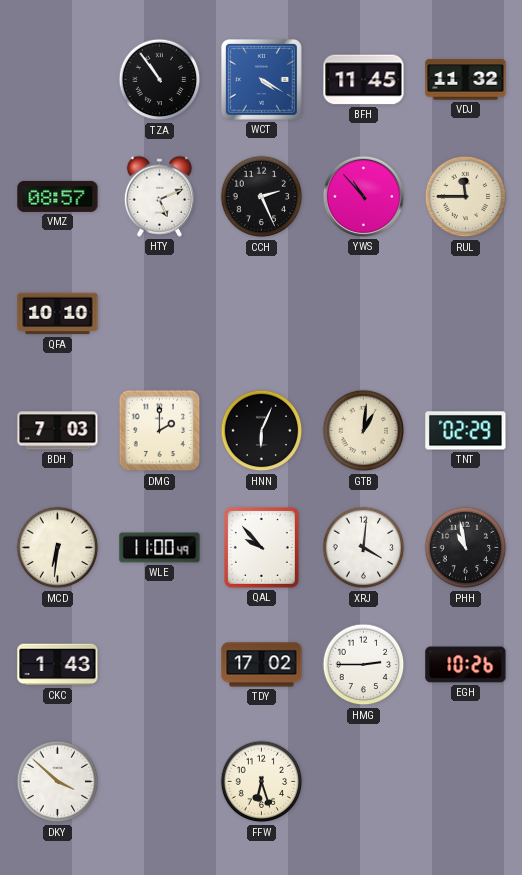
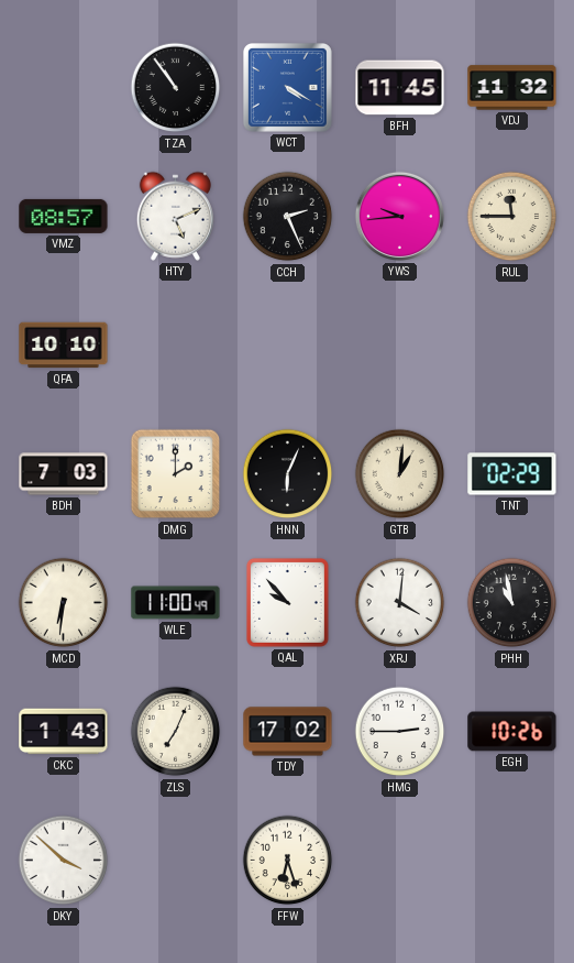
YWS: 10:53 -> 9:44 (399, 216)
ZLS: none -> 7:04 (176, 732)
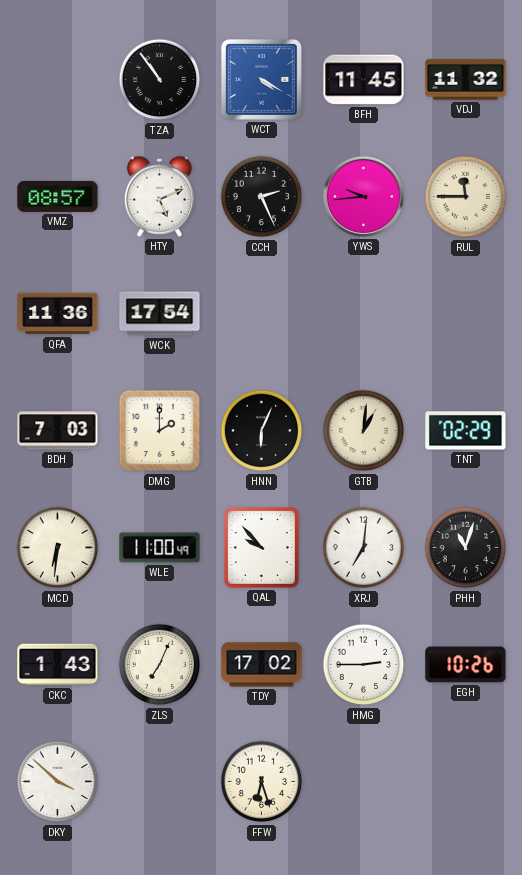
QFA: 10:10 -> 11:36 (58, 314)
WCK: none -> 17:54 (160, 314)
XRJ: 4:01 -> 7:01 (364, 548)
PHH: 10:58 -> 11:03 (466, 548)
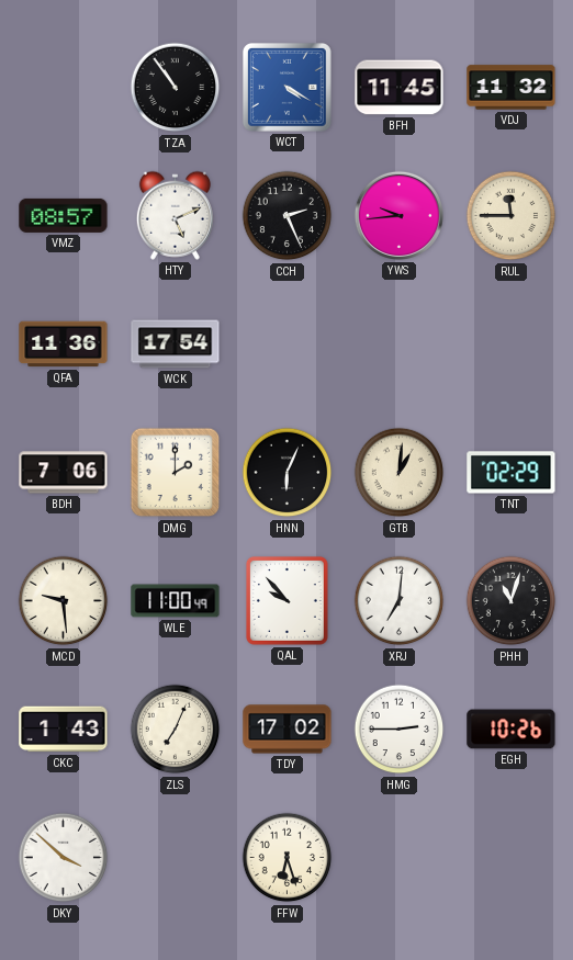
BDH: 7:03 -> 7:06 (64, 473)
MCD: 6:31 -> 9:29 (64, 601)
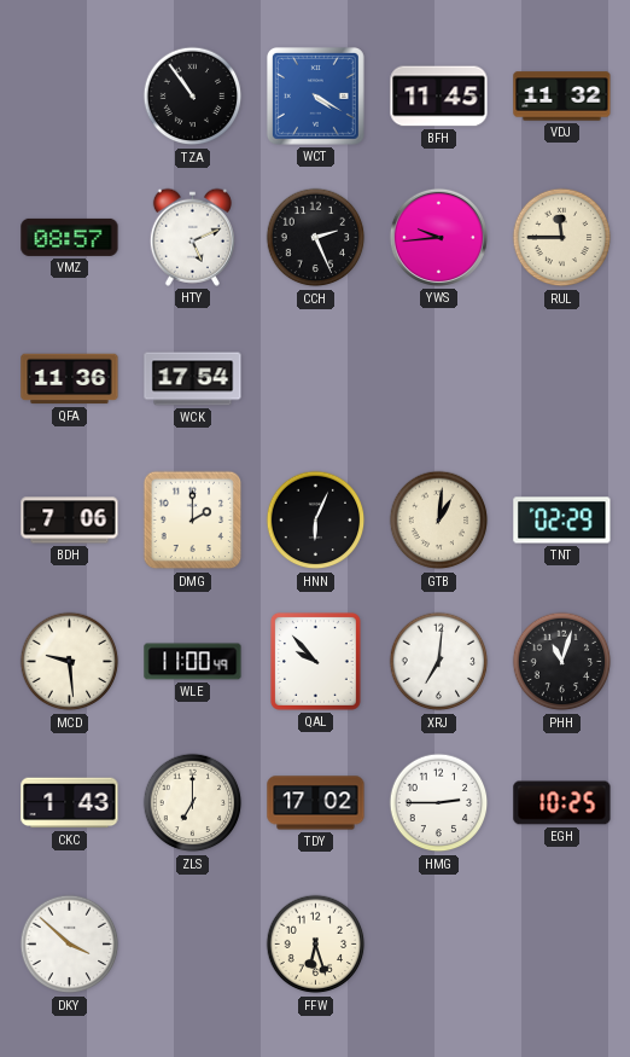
ZLS: 7:04 -> 7:00 (193, 803)
EGH: 10:26 -> 10:25 (562, 803)
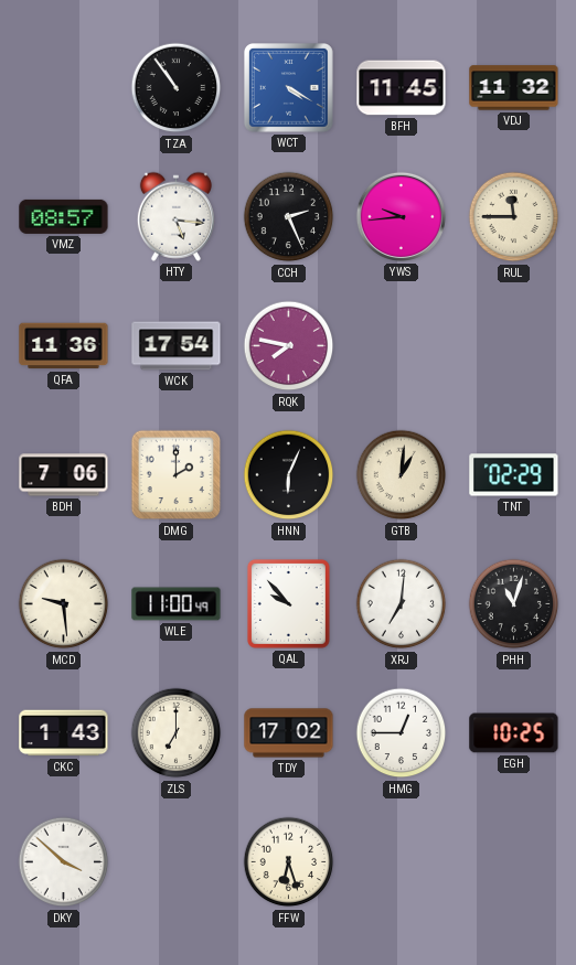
HTY: 5:11 -> 5:16 (175, 216)
RQK: none -> 7:47 (289, 346)
HMG: 2:45 -> 12:45 (402, 733)
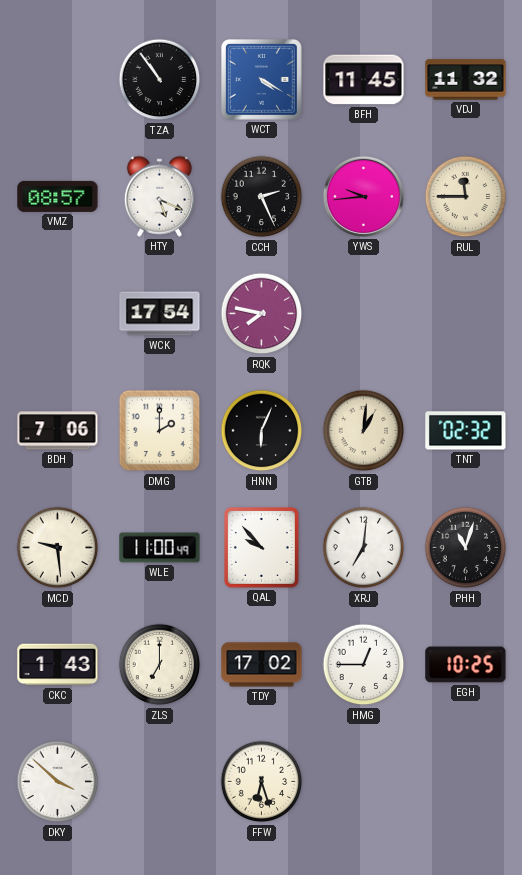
HTY: 5:16 -> 5:19 (159, 196)
QFA: 11:36 -> none (64, 346)
TNT: 02:29 -> 02:32 (466, 431)
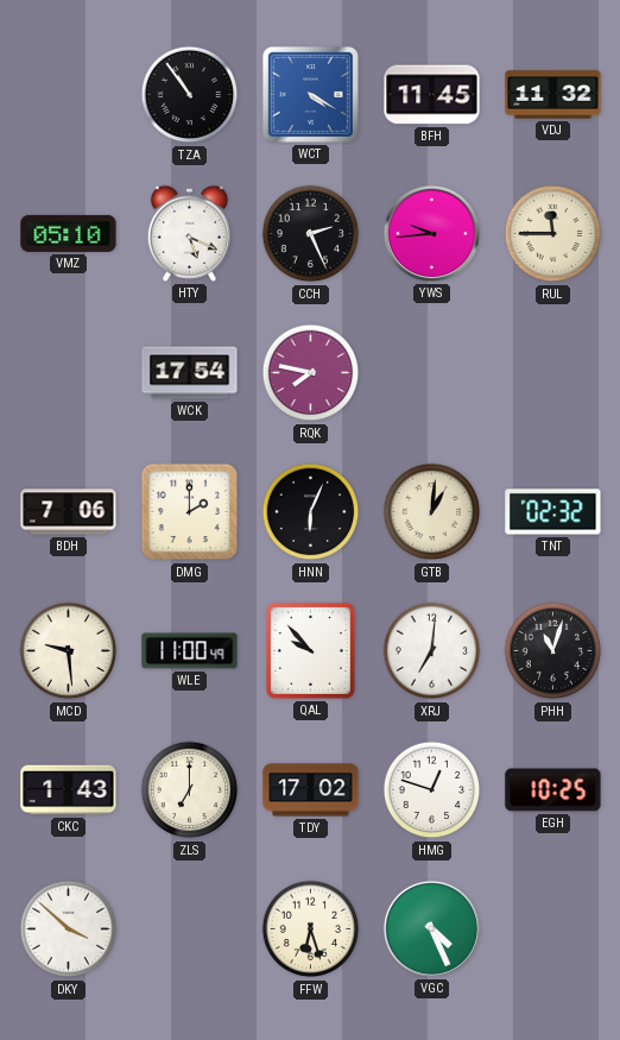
VMZ: 08:57 -> 05:10 (69, 233)
HMG: 12:45 -> 12:48 (432, 790)
VGC: none -> 4:26 (431, 928)
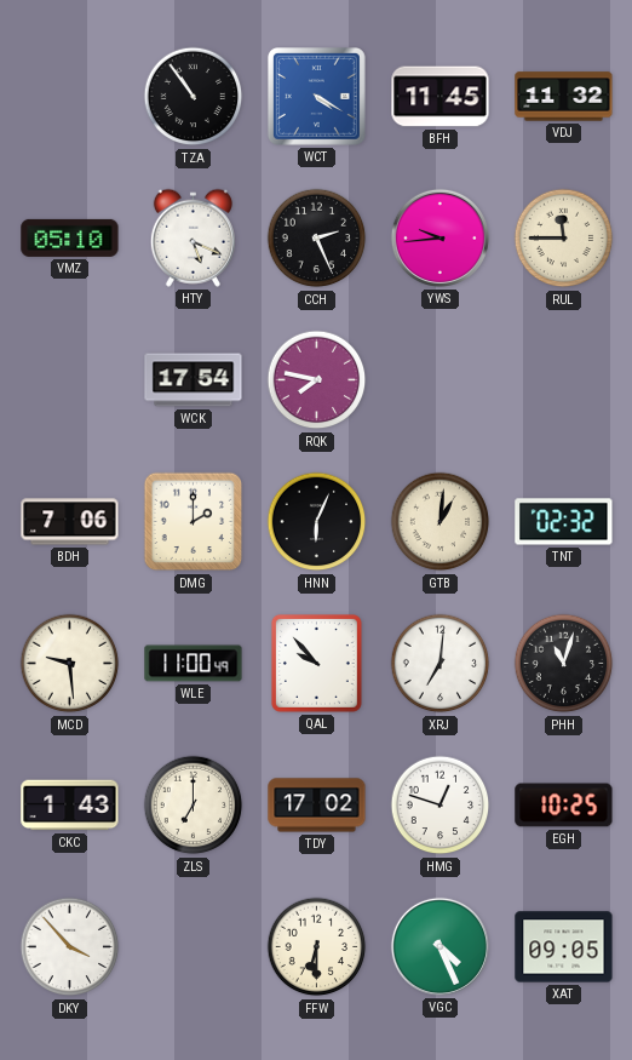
DKY: 3:52 -> 3:53 (70, 947)
FFW: 6:27 -> 6:30 (317, 947)
XAT: none -> 09:05 (564, 947)
